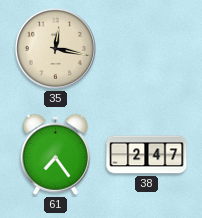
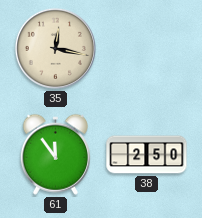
61: 7:24 -> 11:54 (55, 154)
38: 2:47 -> 2:50 (147, 155)
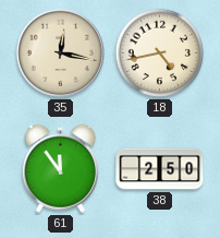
18: none -> 4:43 (160, 53)
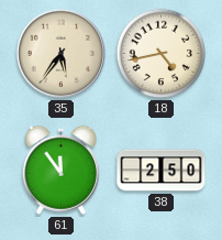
35: 12:17 -> 5:36 (60, 53)
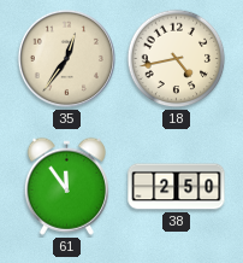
35: 5:36 -> 12:36 (66, 58)
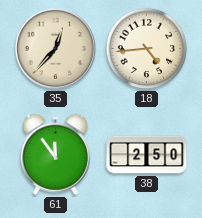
35: 12:36 -> 12:37 (55, 48)
18: 4:43 -> 4:44 (147, 49)
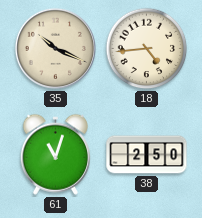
35: 12:37 -> 10:19 (55, 48)
61: 11:54 -> 11:03 (55, 154)
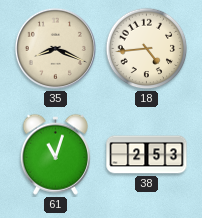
35: 10:19 -> 8:19 (55, 48)
38: 2:50 -> 2:53 (147, 155)
